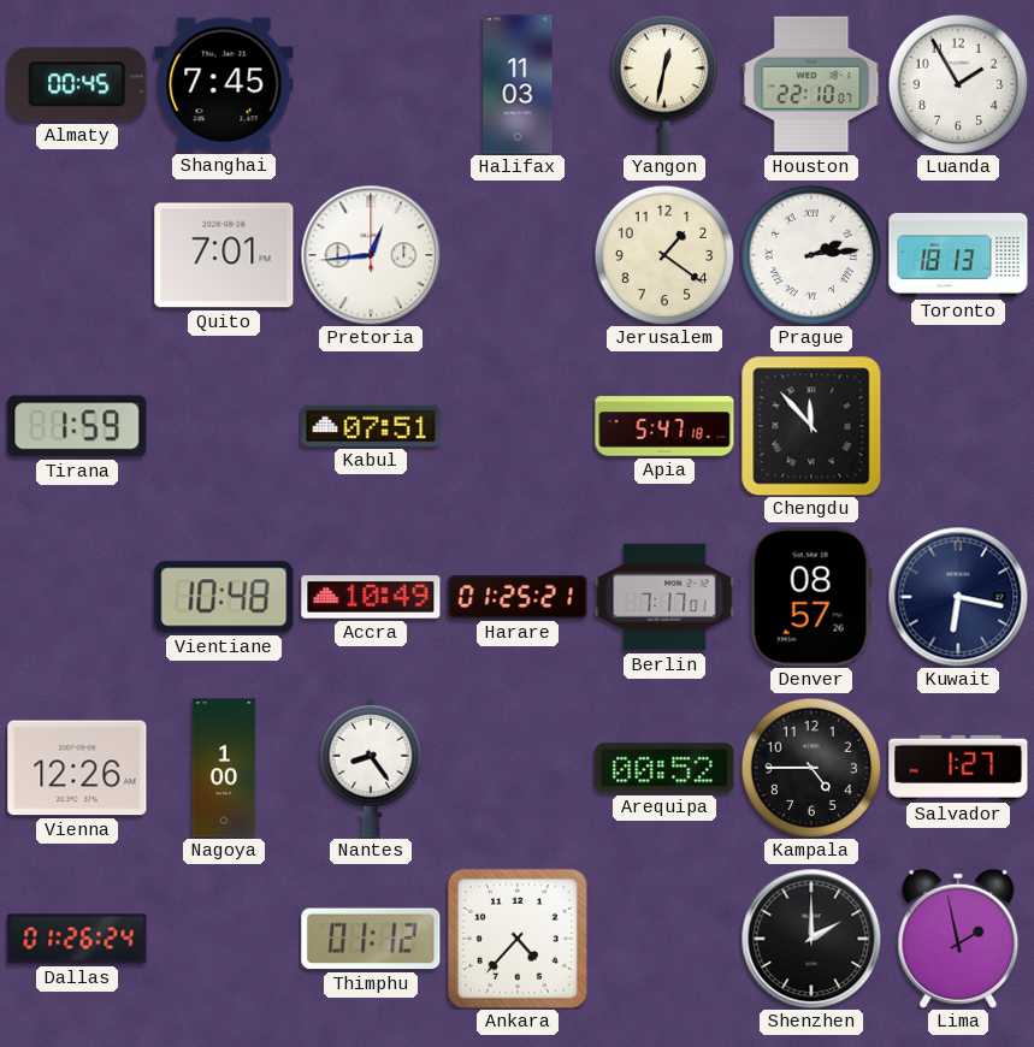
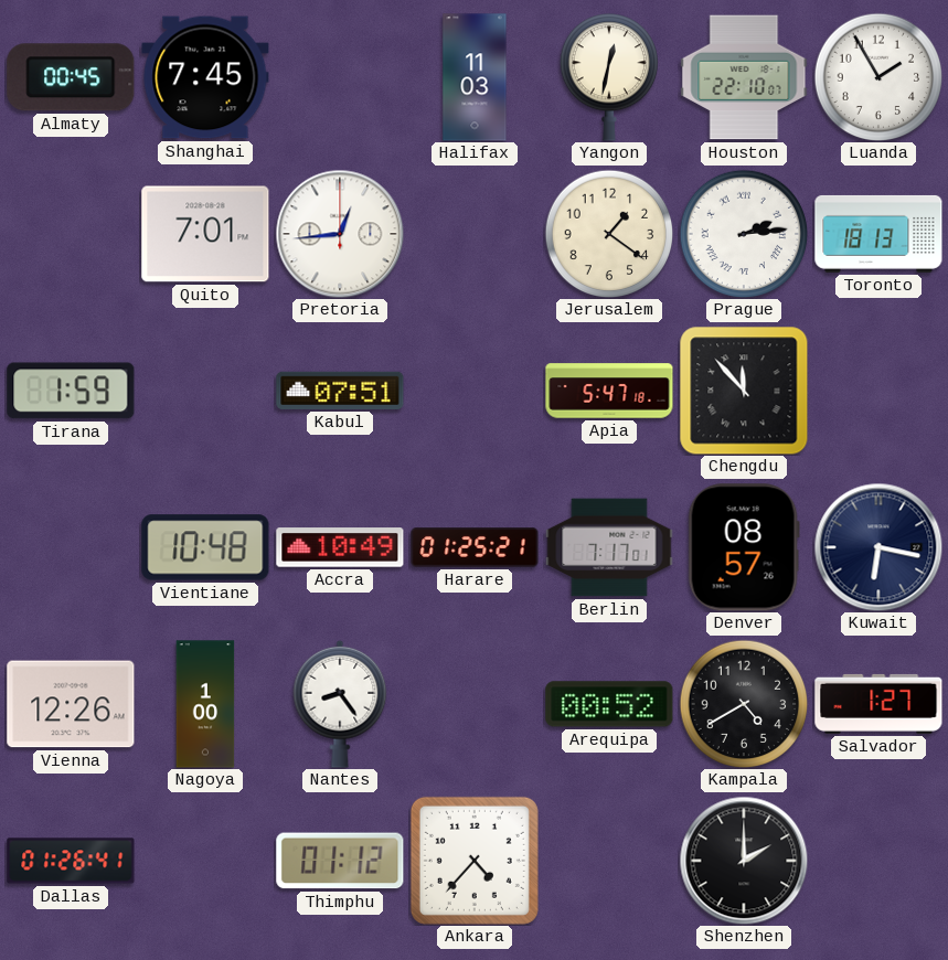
Kampala: 4:45 -> 4:40 (744, 704)
Dallas: 01:26:24 -> 01:26:41 (71, 861)
Lima: 1:58 -> none (958, 939)
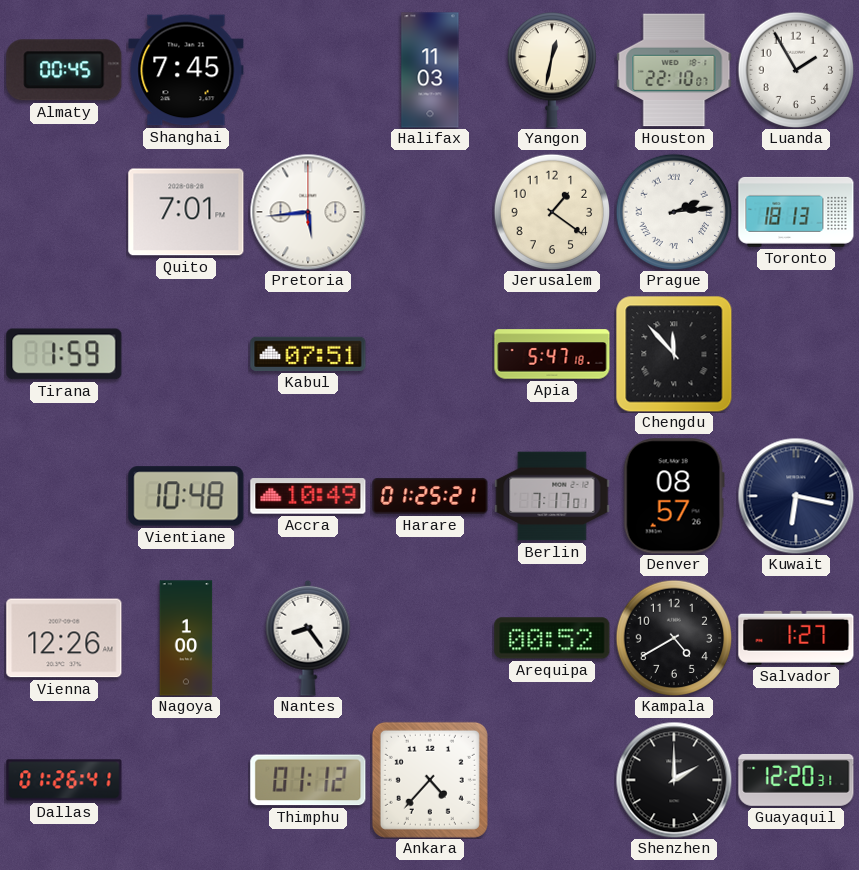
Pretoria: 12:44 -> 5:44 (308, 212)
Guayaquil: none -> 12:20 (796, 780)
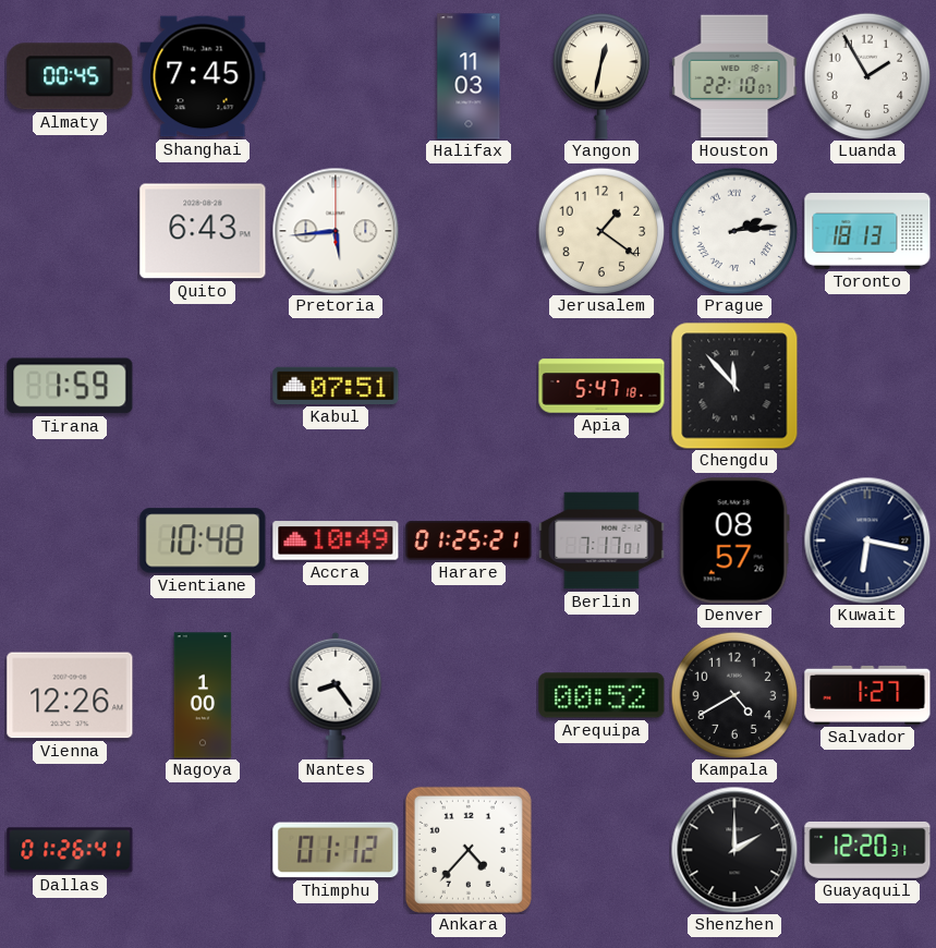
Quito: 7:01 -> 6:43 (203, 231)
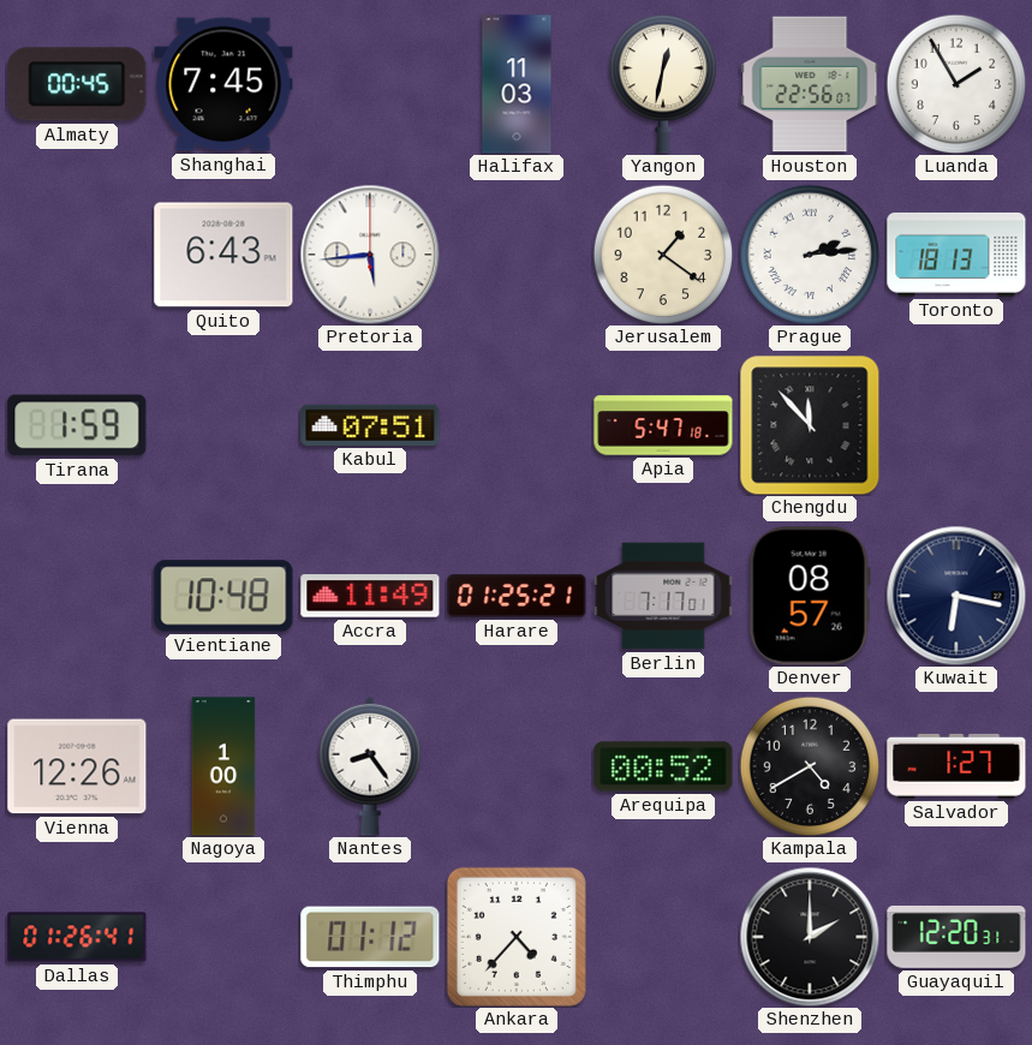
Houston: 22:10 -> 22:56 (810, 84)
Accra: 10:49 -> 11:49 (370, 596)
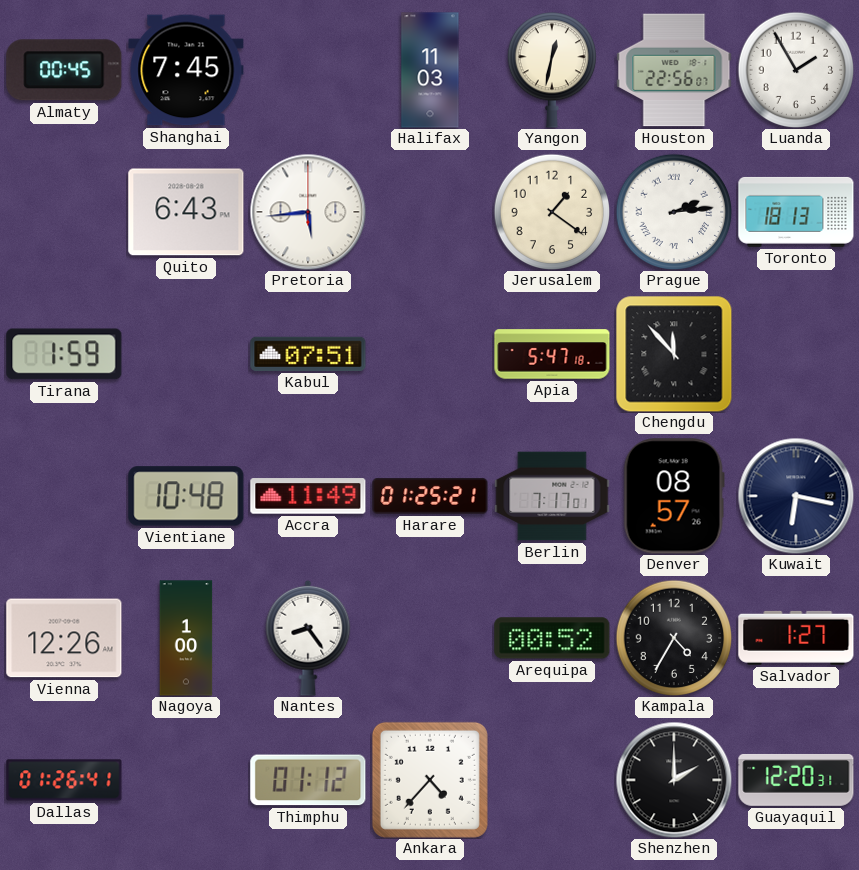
Kampala: 4:40 -> 4:35 (674, 638)
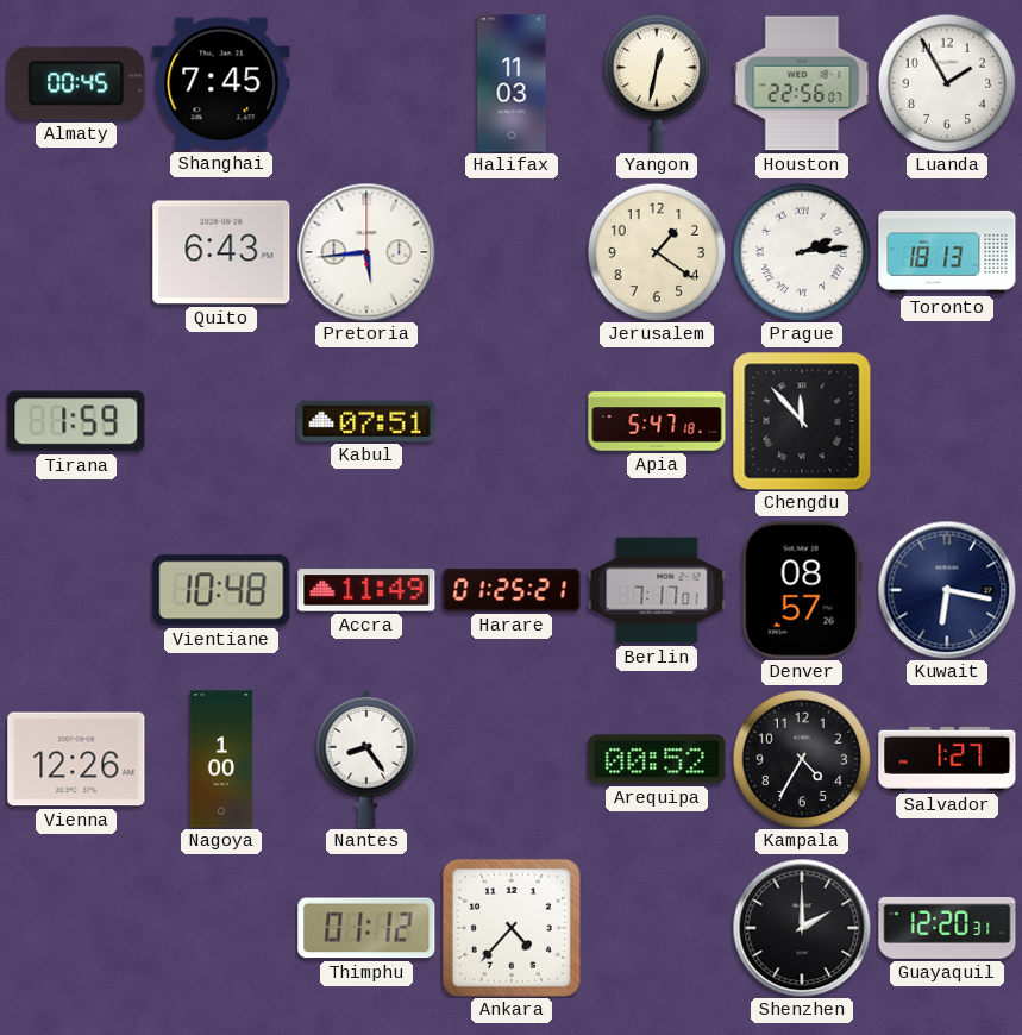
Dallas: 01:26 -> none (64, 780)
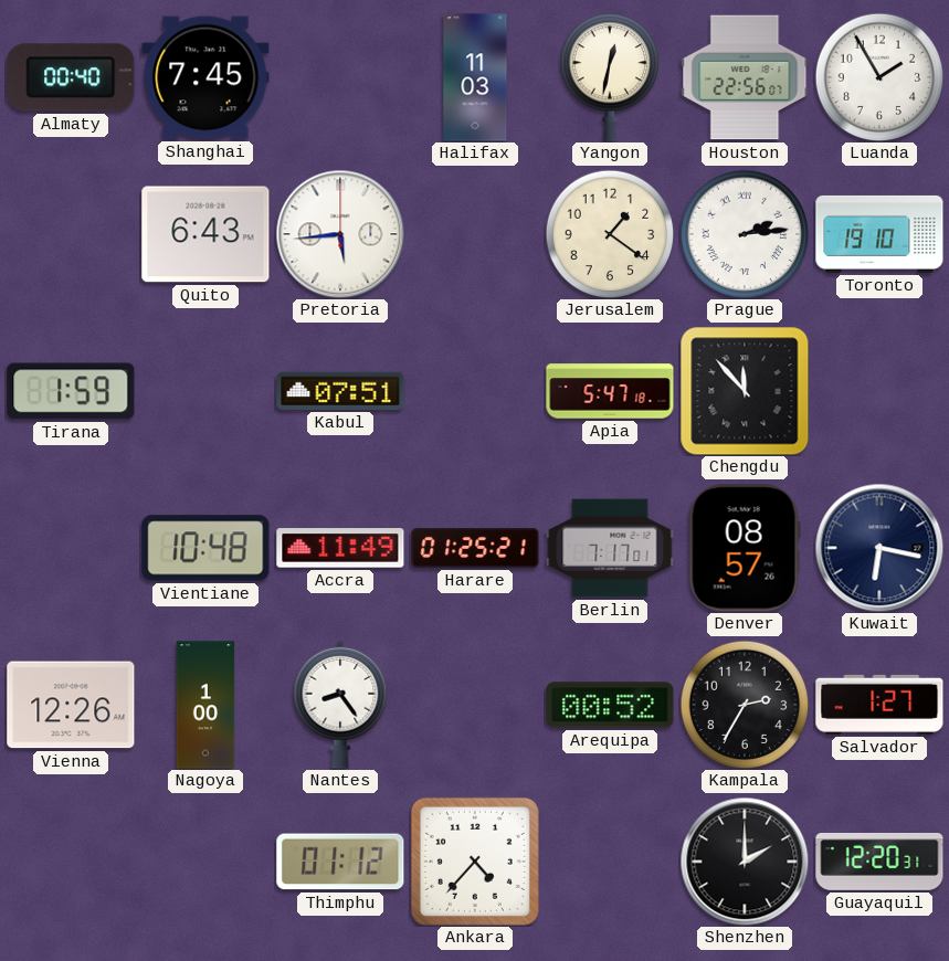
Almaty: 00:45 -> 00:40 (71, 77)
Toronto: 18:13 -> 19:10 (879, 234)
Kampala: 4:35 -> 2:35 (745, 705)
